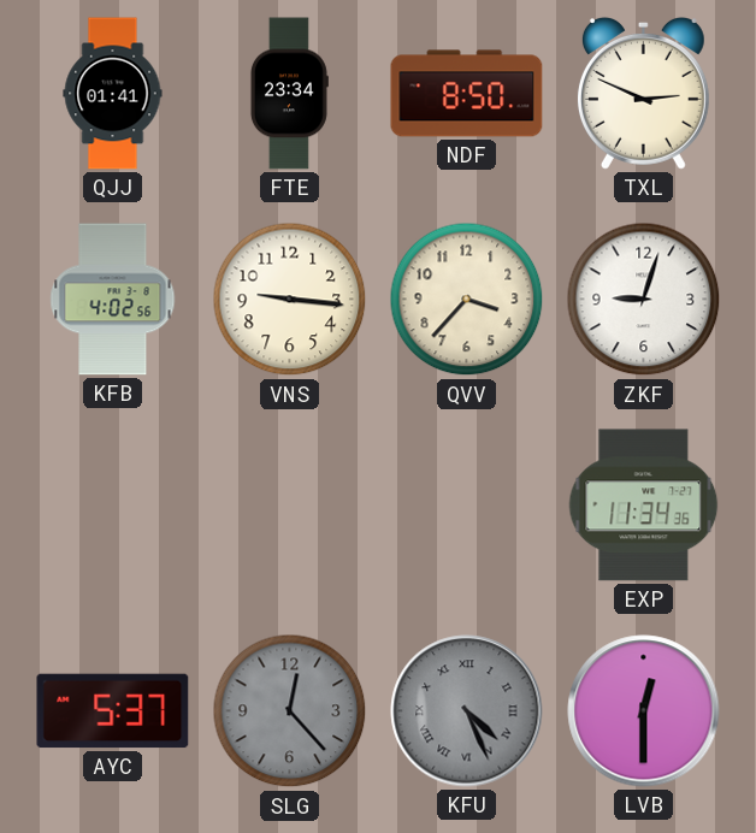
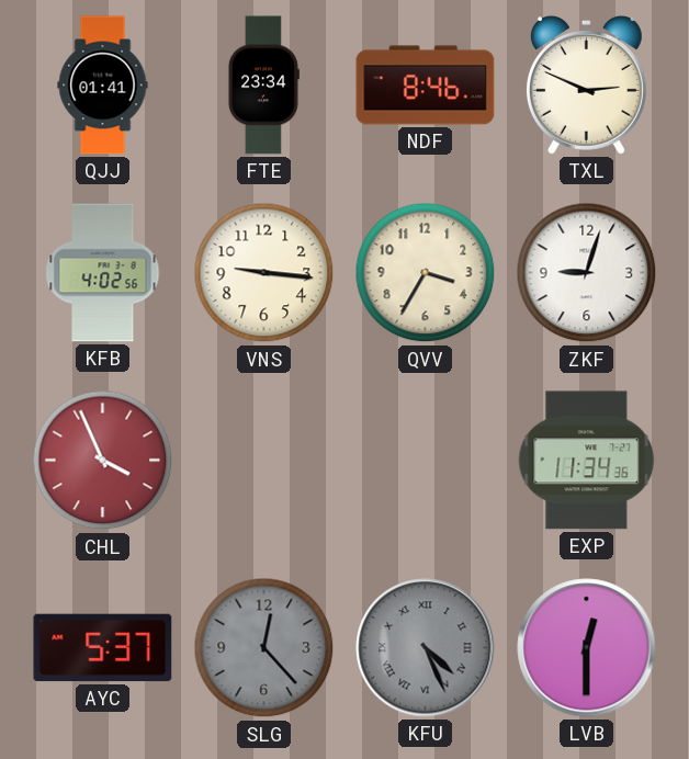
NDF: 8:50 -> 8:46 (426, 86)
QVV: 3:37 -> 3:35 (426, 273)
CHL: none -> 3:56 (103, 461)
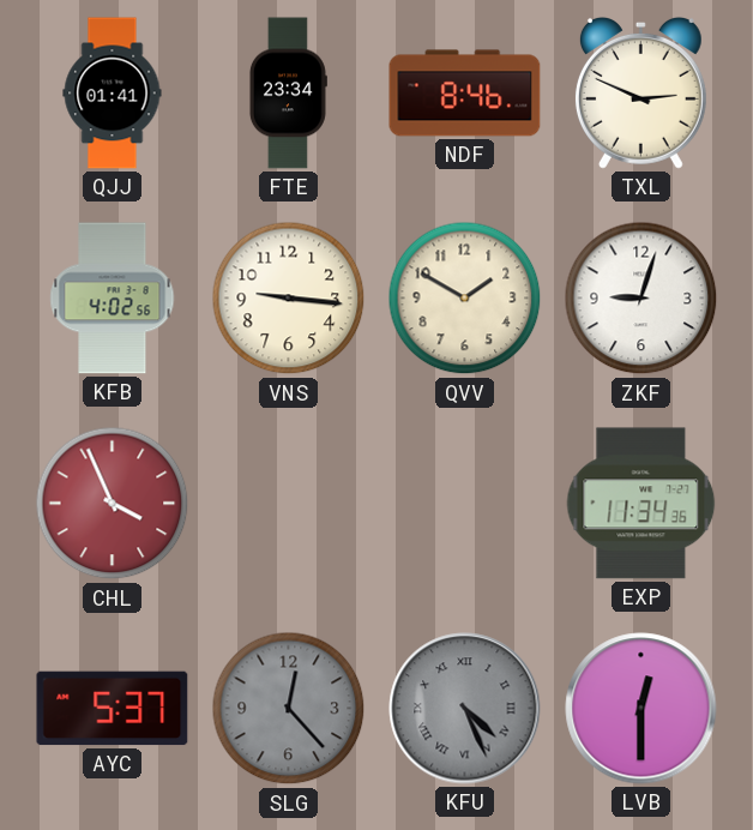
QVV: 3:35 -> 1:50 (465, 299)
